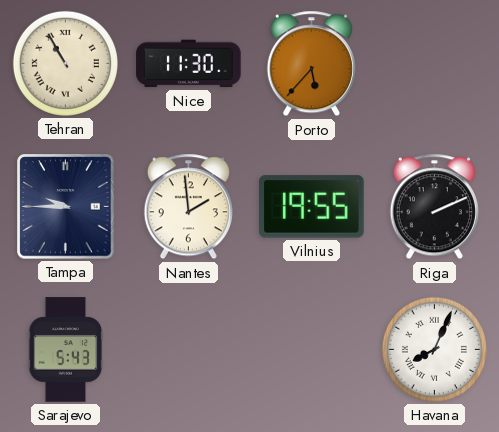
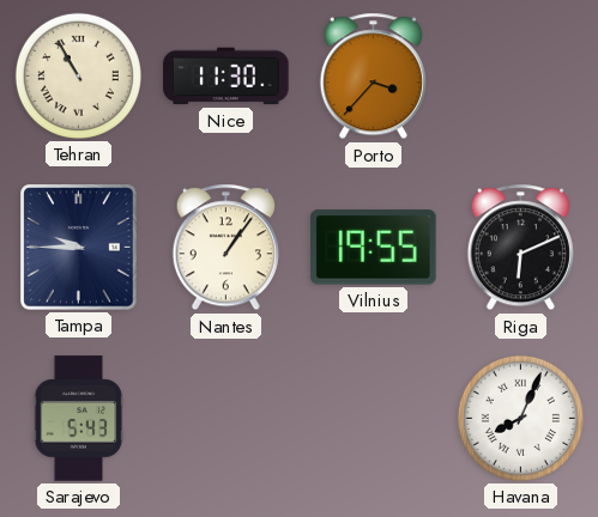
Porto: 5:37 -> 3:37 (373, 77)
Nantes: 1:59 -> 1:06 (225, 248)
Riga: 2:11 -> 6:11 (520, 248)
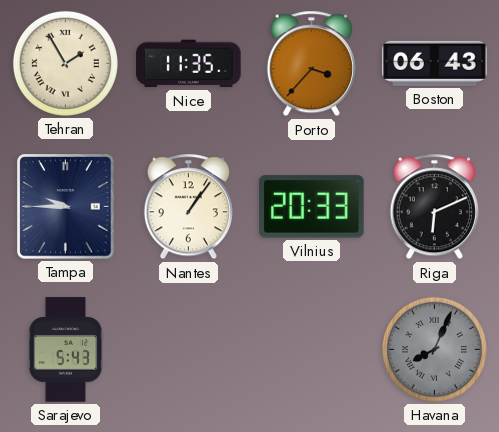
Tehran: 10:55 -> 1:55 (65, 63)
Nice: 11:30 -> 11:35 (189, 64)
Boston: none -> 06:43 (435, 63)
Vilnius: 19:55 -> 20:33 (312, 207)
Havana dial: white -> grey (434, 349)
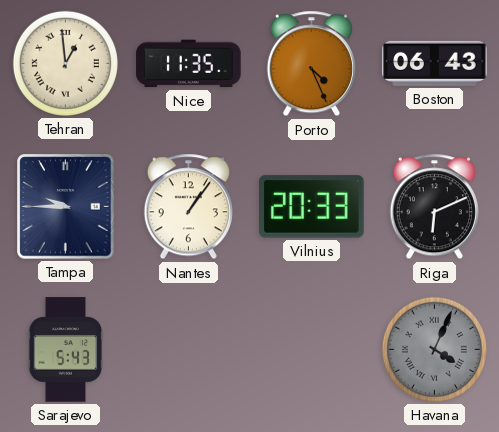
Tehran: 1:55 -> 12:59 (65, 63)
Porto: 3:37 -> 4:26 (311, 64)
Havana: 8:04 -> 4:04 (434, 349)
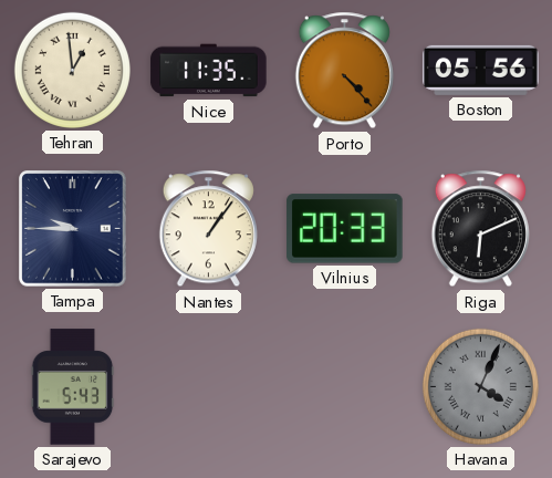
Porto: 4:26 -> 4:23 (344, 71)
Boston: 06:43 -> 05:56 (481, 70)
